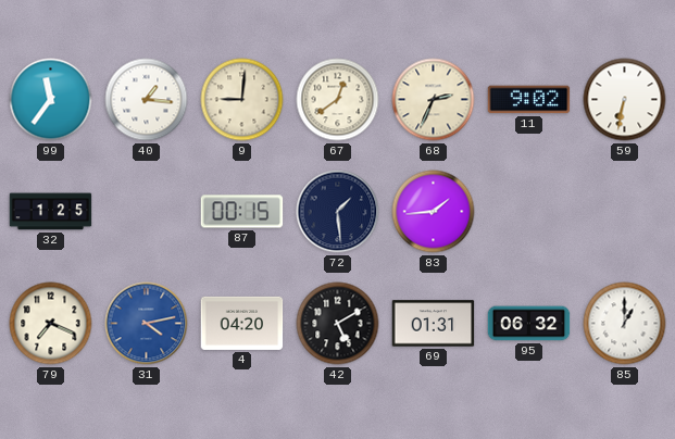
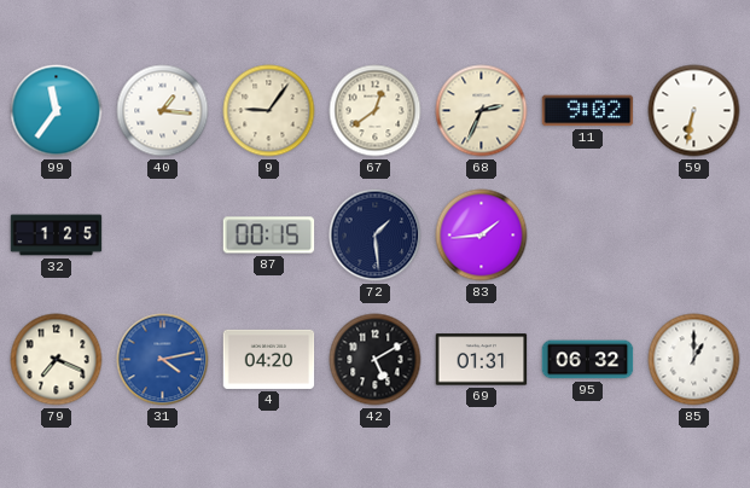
9: 9:01 -> 9:06 (269, 111)
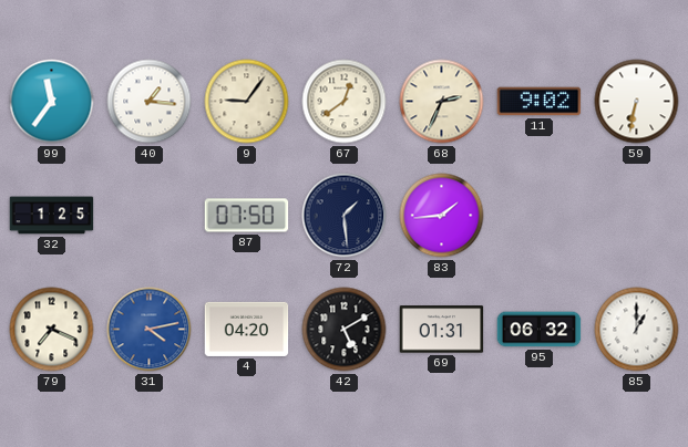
87: 00:15 -> 07:50 (247, 216)
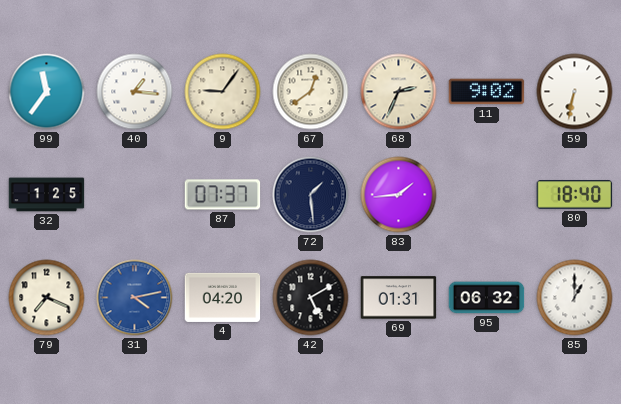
87: 07:50 -> 07:37 (223, 195)
80: none -> 18:40 (575, 195)
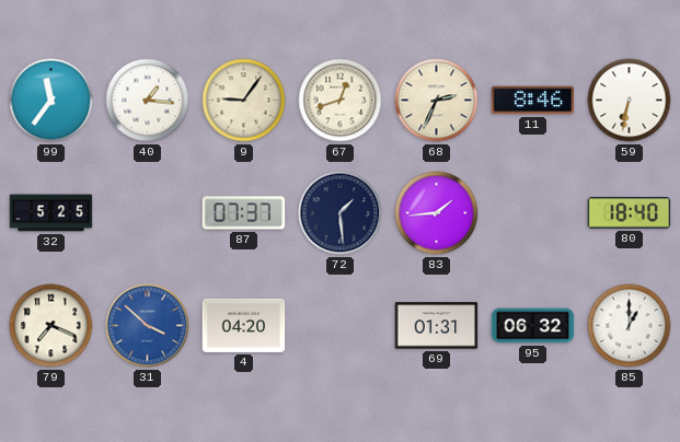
67: 12:39 -> 12:42 (341, 101)
11: 9:02 -> 8:46 (533, 101)
32: 1:25 -> 5:25 (51, 213)
31: 4:13 -> 3:52 (148, 326)
42: 5:10 -> none (311, 298)
